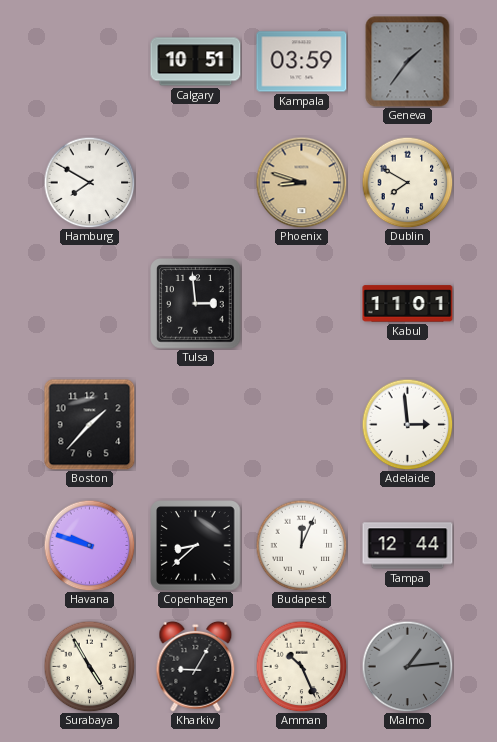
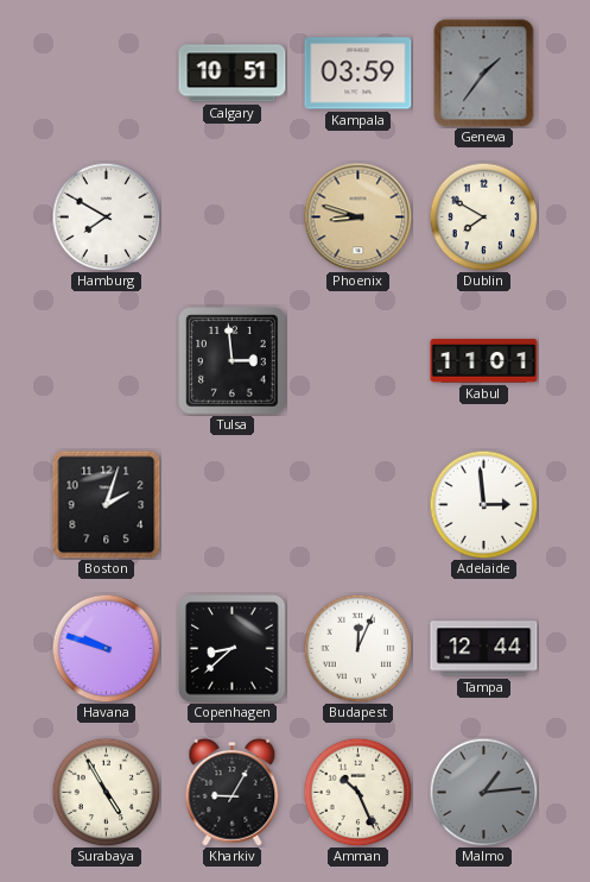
Boston: 1:37 -> 2:03 (107, 505)
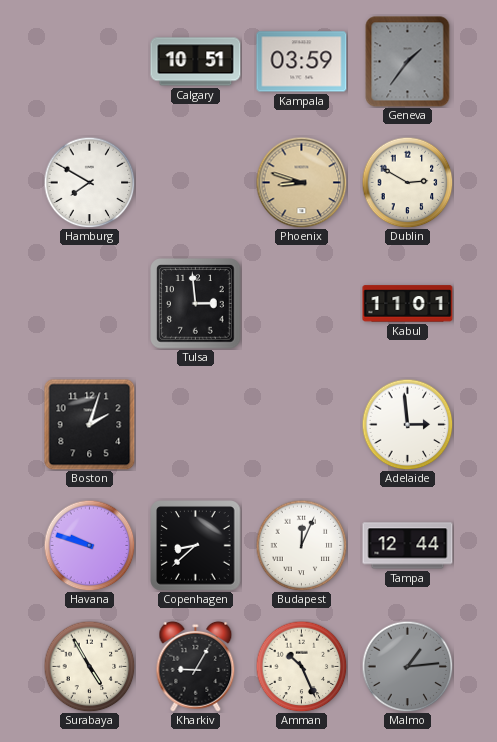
Dublin: 7:50 -> 2:50 (407, 182)
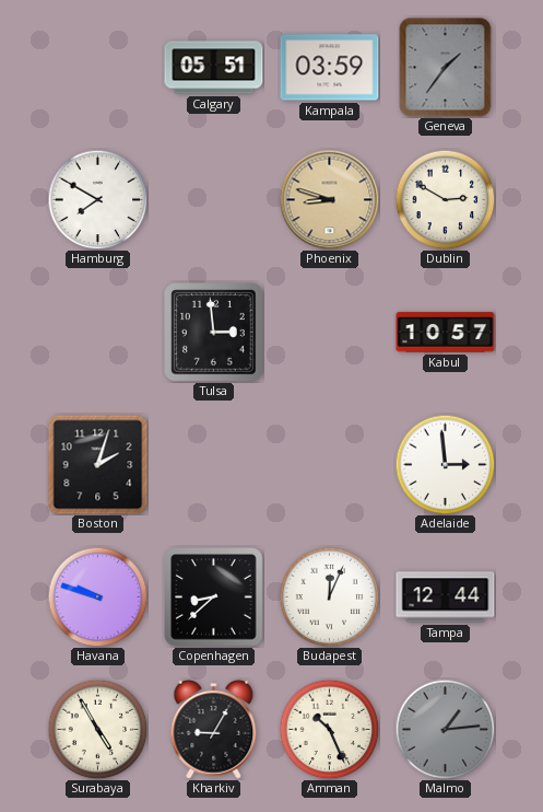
Calgary: 10:51 -> 05:51 (214, 68)
Kabul: 11:01 -> 10:57 (446, 333)
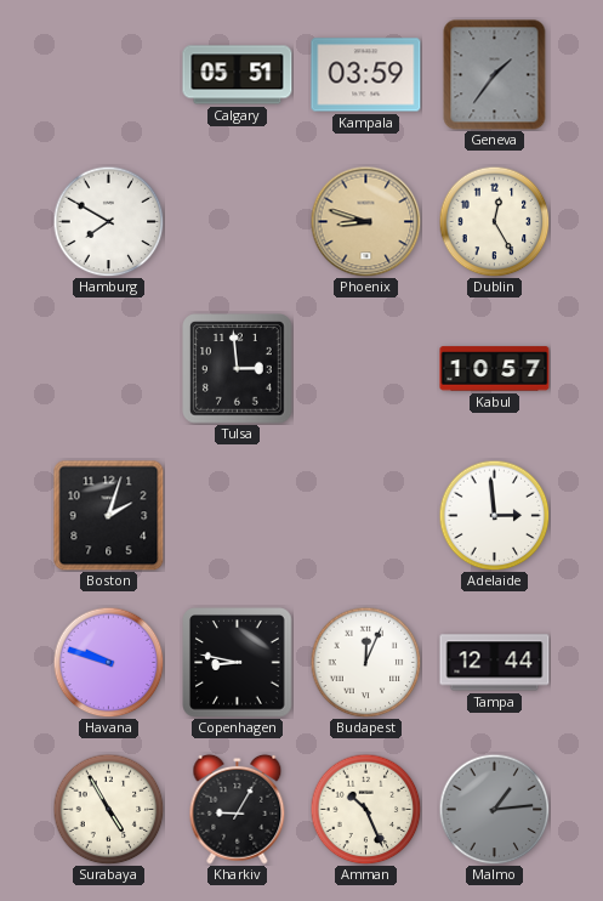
Dublin: 2:50 -> 12:25 (494, 221)
Copenhagen: 8:38 -> 8:47 (238, 663)
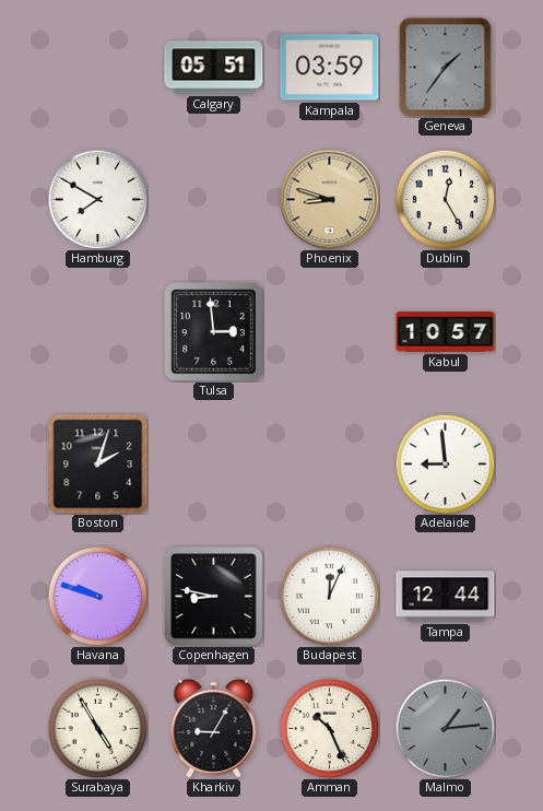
Adelaide: 2:59 -> 8:59 (445, 463)
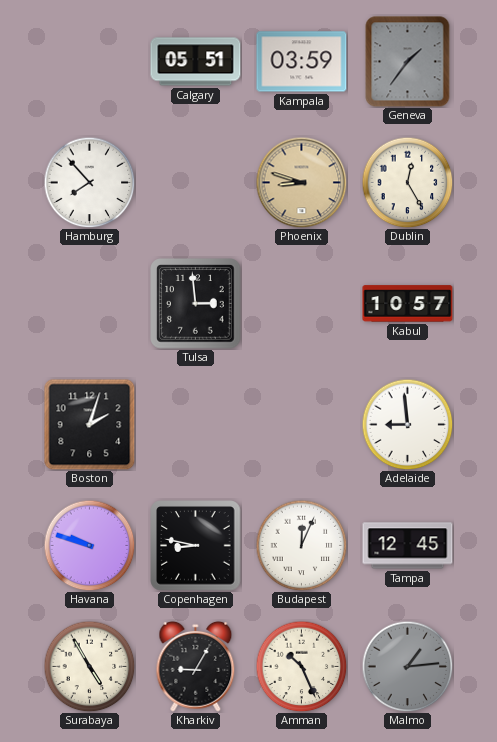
Hamburg: 7:50 -> 7:53 (89, 182)
Tampa: 12:44 -> 12:45 (408, 546)
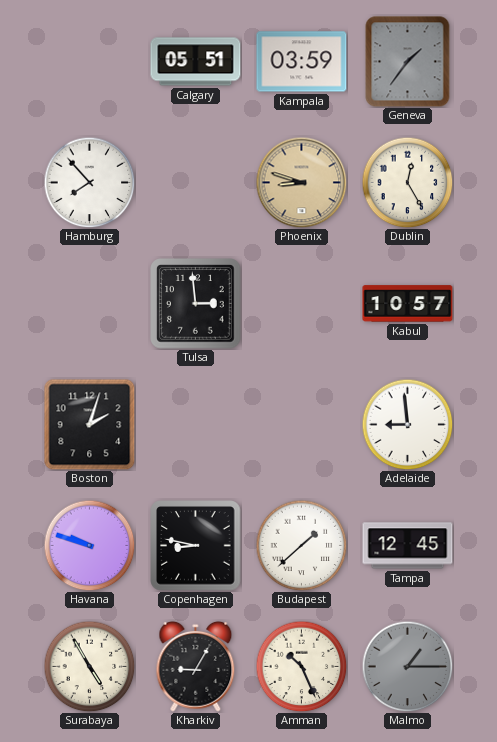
Budapest: 12:04 -> 1:38 (301, 545)
Malmo: 1:14 -> 1:15 (407, 666)
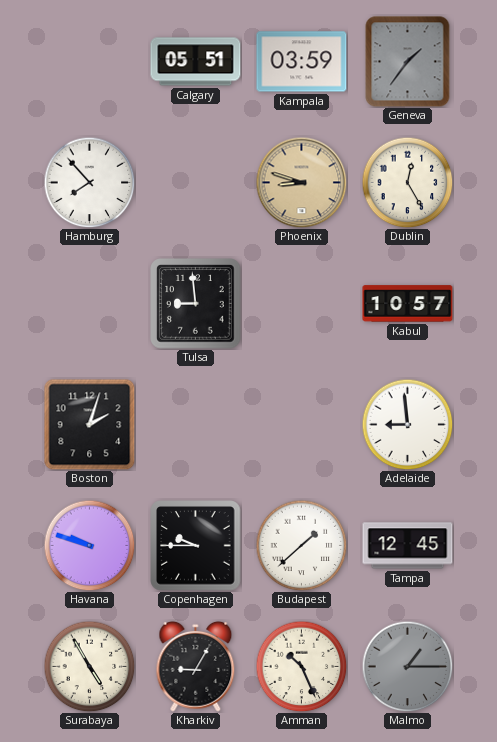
Tulsa: 2:59 -> 8:59 (196, 304)
Copenhagen: 8:47 -> 9:45 (196, 546)
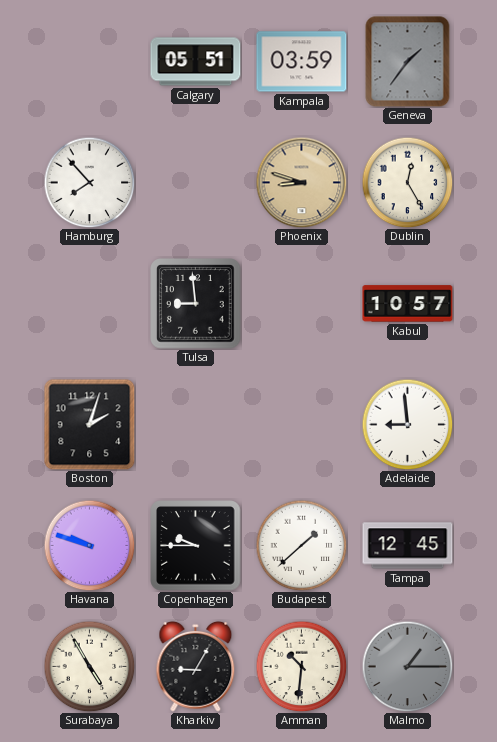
Amman: 10:26 -> 10:31 (301, 666)
